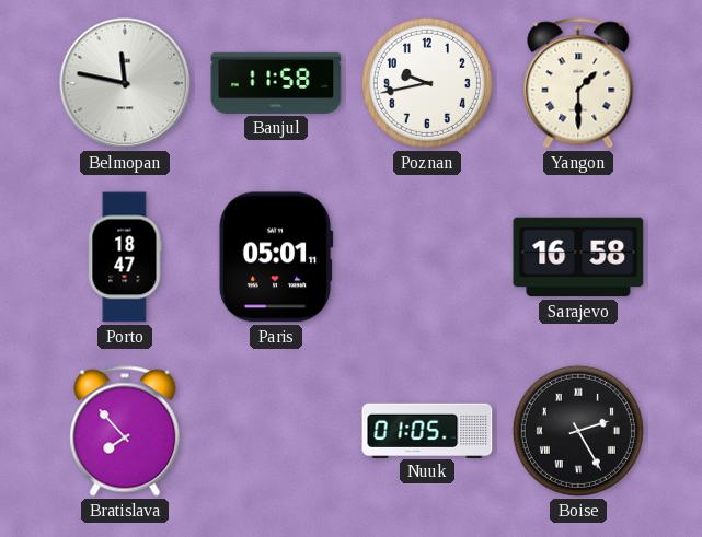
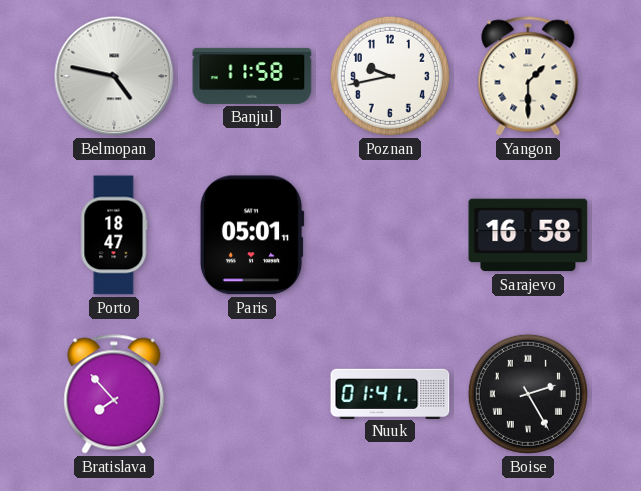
Belmopan: 11:47 -> 4:47 (114, 76)
Nuuk: 01:05 -> 01:41 (390, 393)
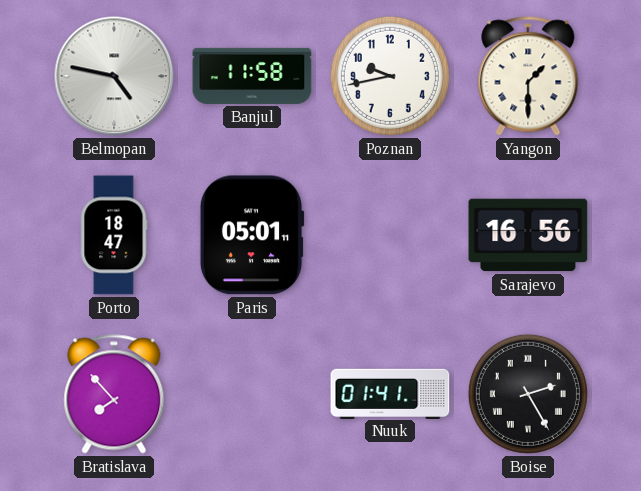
Sarajevo: 16:58 -> 16:56 (528, 235)
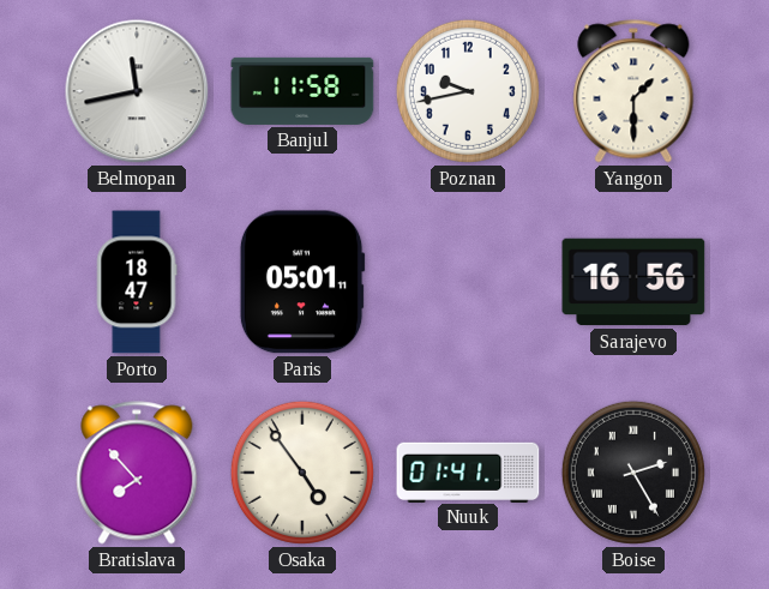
Belmopan: 4:47 -> 11:43 (137, 91)
Osaka: none -> 4:54 (302, 473)
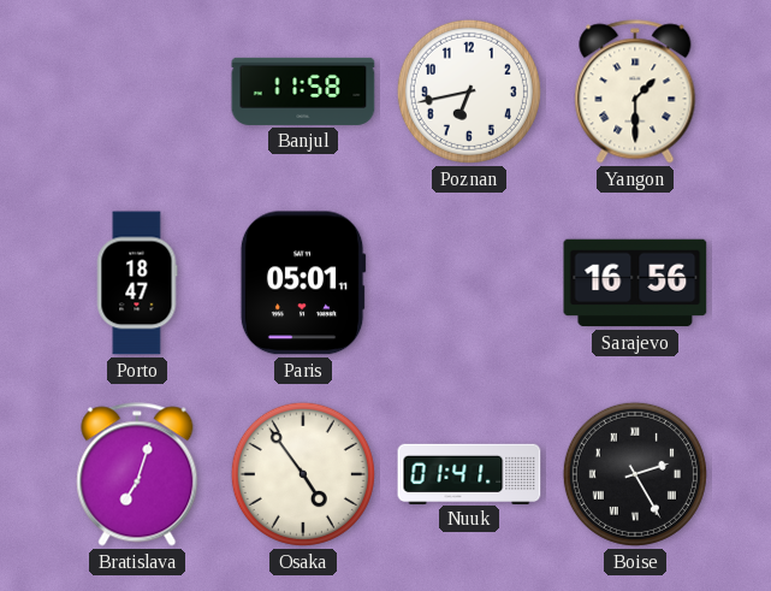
Belmopan: 11:43 -> none (137, 91)
Poznan: 9:43 -> 6:43 (469, 91)
Bratislava: 7:53 -> 7:03 (137, 474)
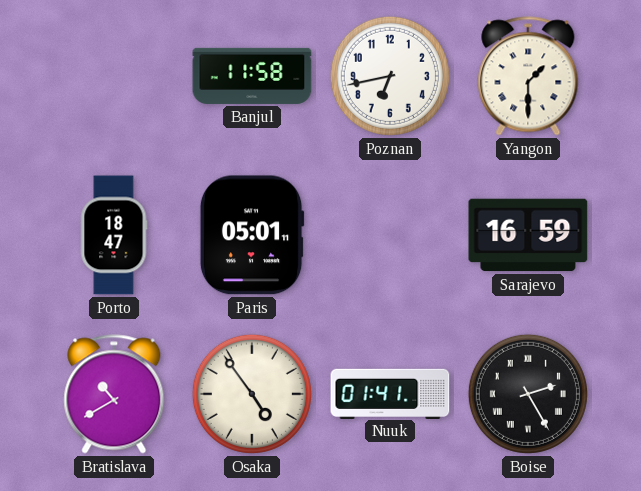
Sarajevo: 16:56 -> 16:59 (528, 235)
Bratislava: 7:03 -> 10:40 (114, 394)
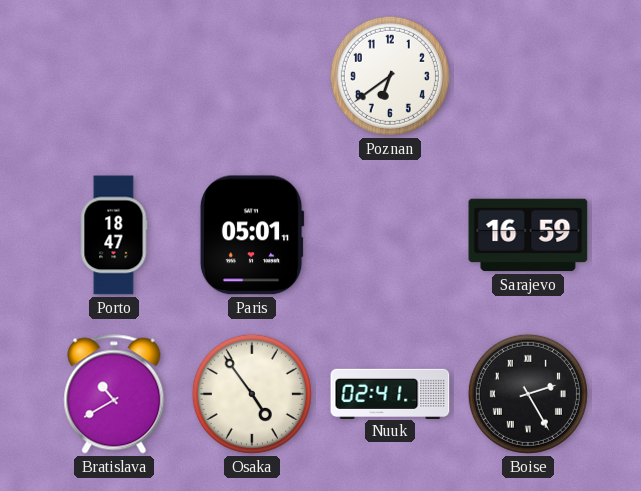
Banjul: 11:58 -> none (252, 76)
Poznan: 6:43 -> 6:39 (390, 76)
Yangon: 1:30 -> none (528, 76)
Nuuk: 01:41 -> 02:41 (390, 393)
